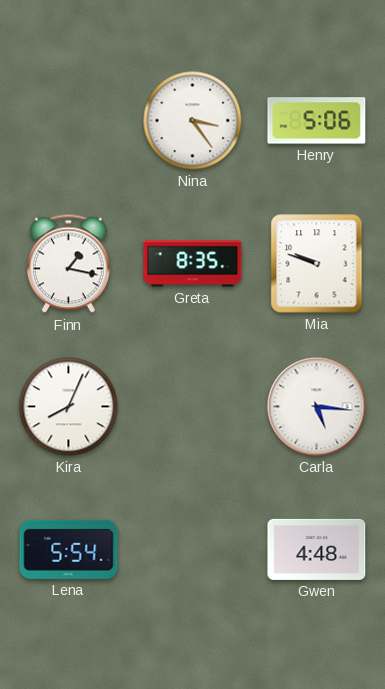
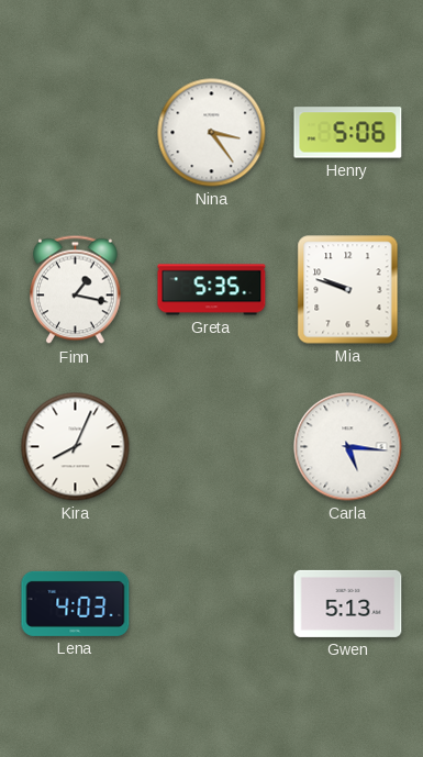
Greta: 8:35 -> 5:35 (212, 290)
Lena: 5:54 -> 4:03 (76, 603)
Gwen: 4:48 -> 5:13 (348, 603)
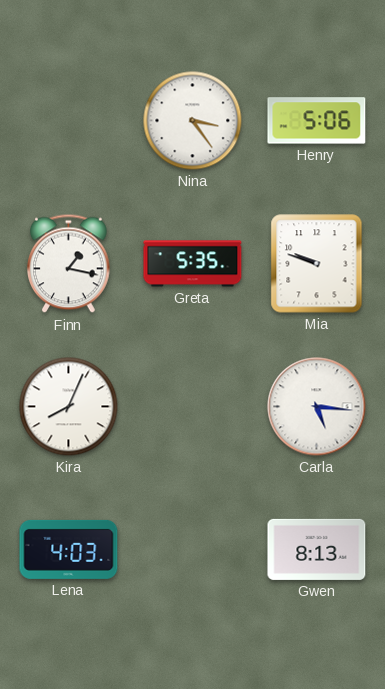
Gwen: 5:13 -> 8:13 (317, 549)
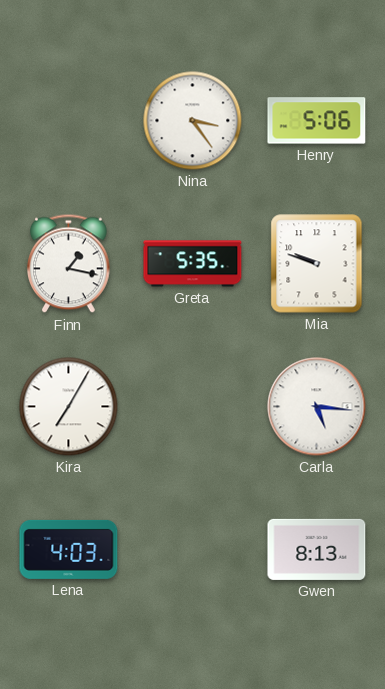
Kira: 8:04 -> 7:05 (69, 407)
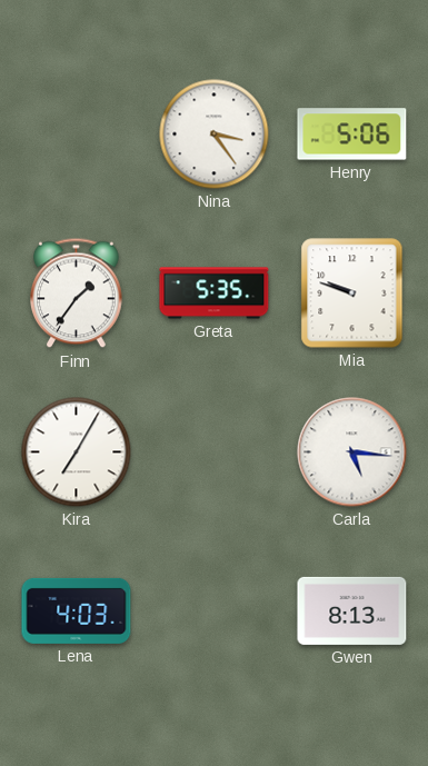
Finn: 1:17 -> 1:36 (77, 294)
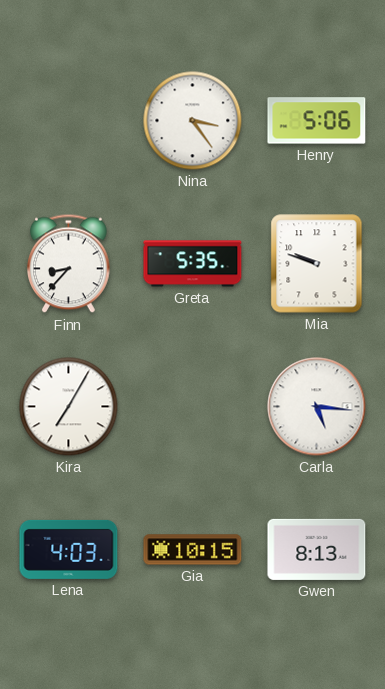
Finn: 1:36 -> 8:37 (69, 264)
Gia: none -> 10:15 (193, 550)
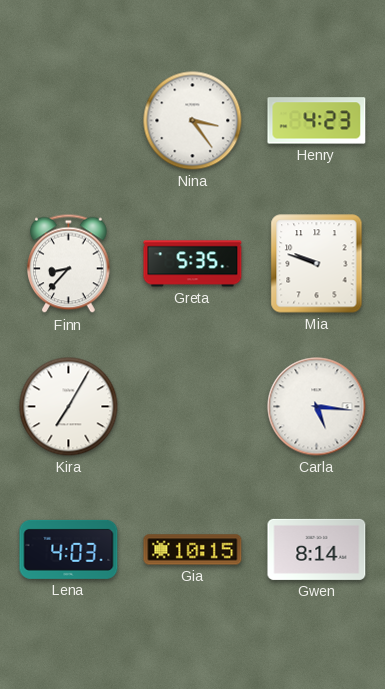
Henry: 5:06 -> 4:23 (317, 121)
Gwen: 8:13 -> 8:14 (317, 549)
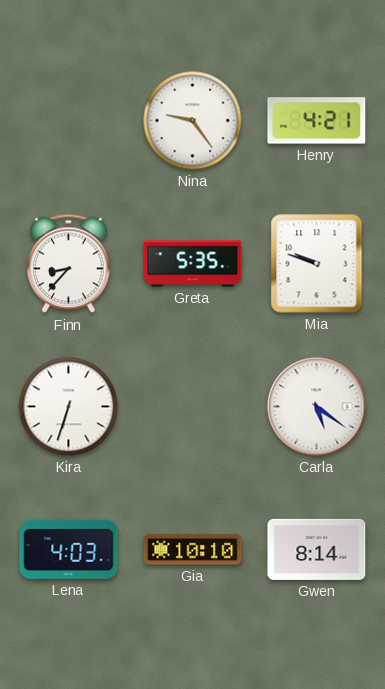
Nina: 3:24 -> 9:24 (193, 121)
Henry: 4:23 -> 4:21 (317, 121)
Kira: 7:05 -> 6:33 (69, 407)
Carla: 5:16 -> 5:21 (317, 407)
Gia: 10:15 -> 10:10 (193, 550)
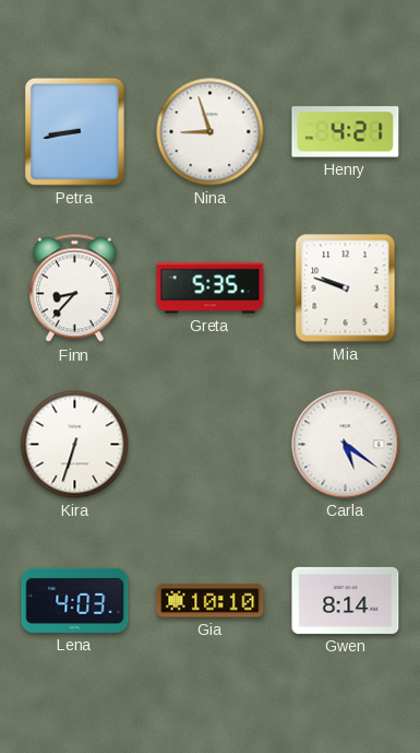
Petra: none -> 8:43 (74, 131)
Nina: 9:24 -> 8:57 (211, 132)
